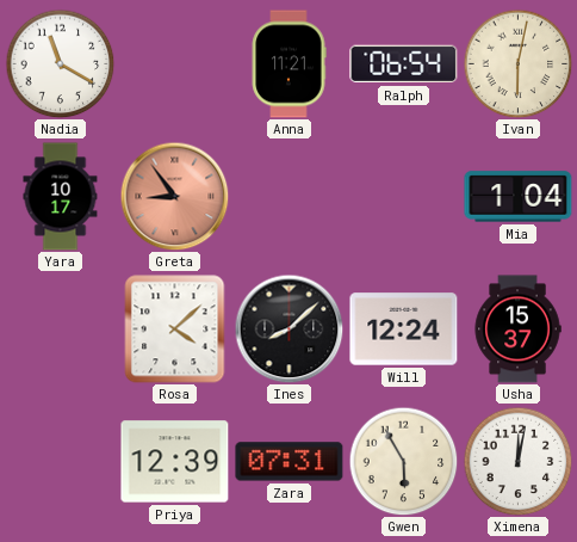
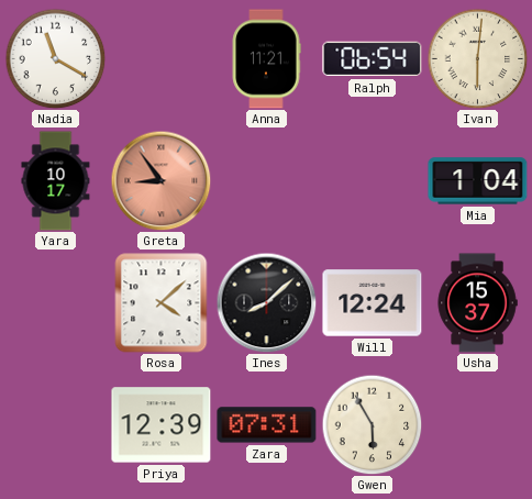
Ivan: 6:02 -> 6:01 (477, 58)
Ximena: 12:02 -> none (517, 461)
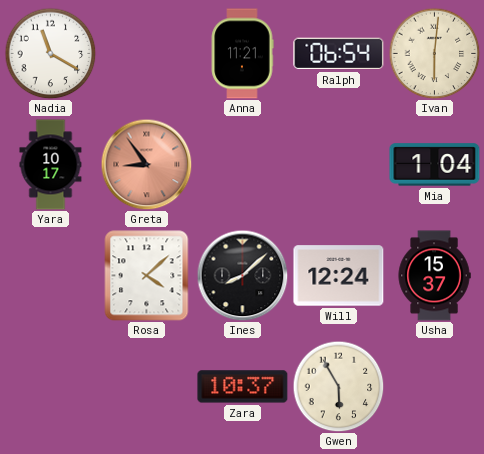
Priya: 12:39 -> none (162, 425)
Zara: 07:31 -> 10:37 (243, 387)
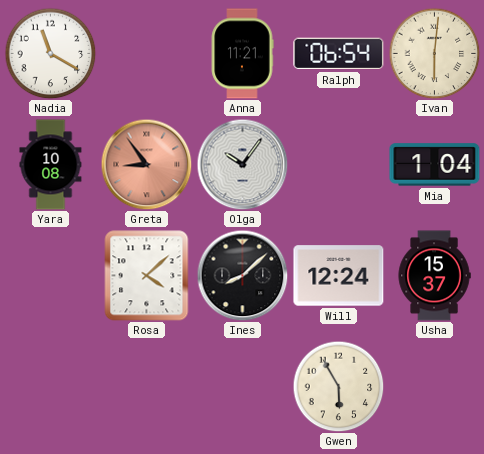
Yara: 10:17 -> 10:08 (51, 165)
Olga: none -> 10:06 (242, 164)
Zara: 10:37 -> none (243, 387)
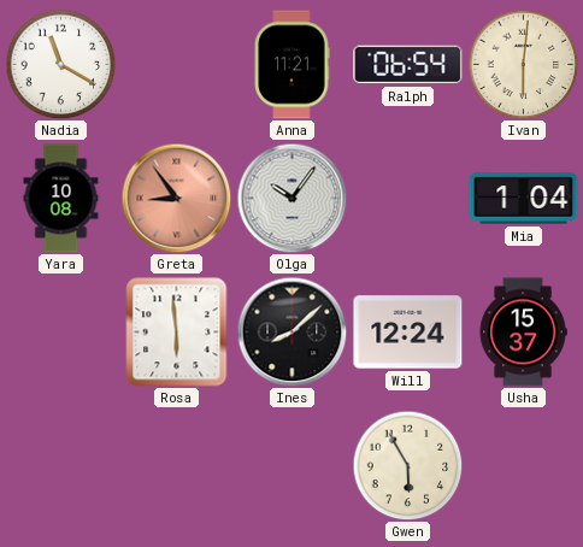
Rosa: 4:08 -> 5:59 (177, 333)
